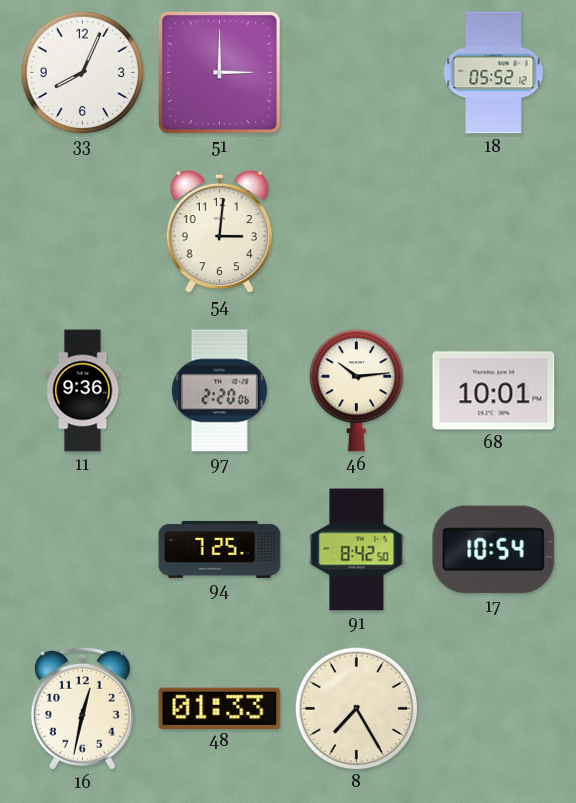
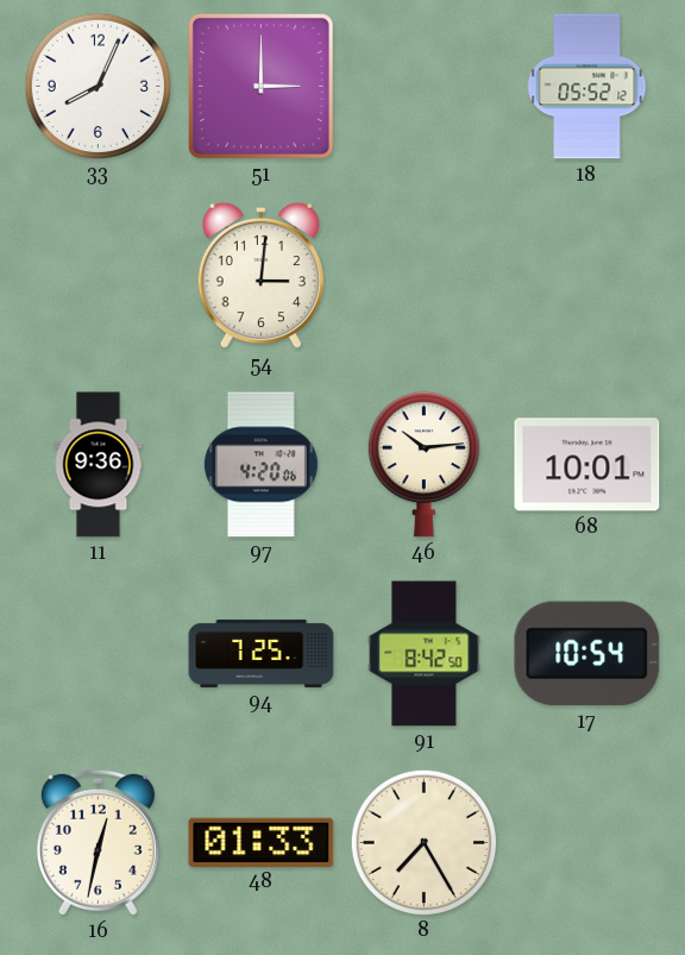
97: 2:20 -> 4:20 (260, 465)
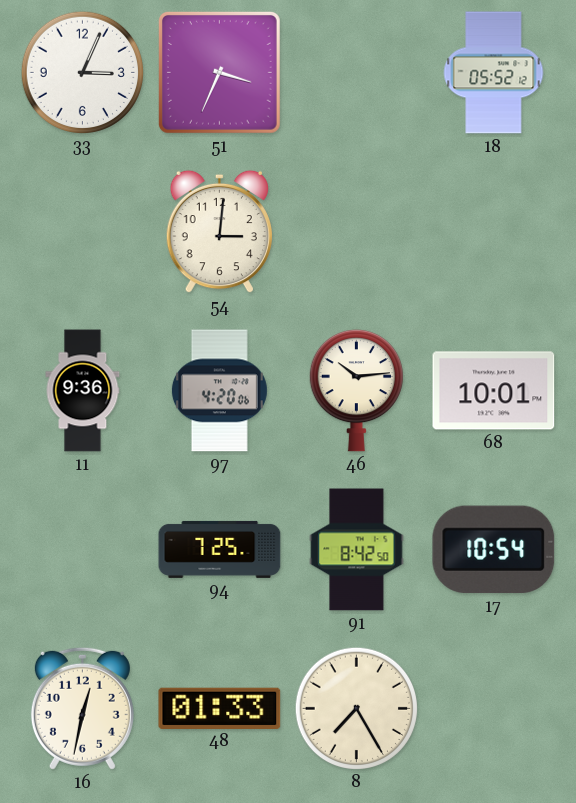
33: 8:04 -> 3:04 (82, 72)
51: 3:00 -> 3:34 (219, 72)
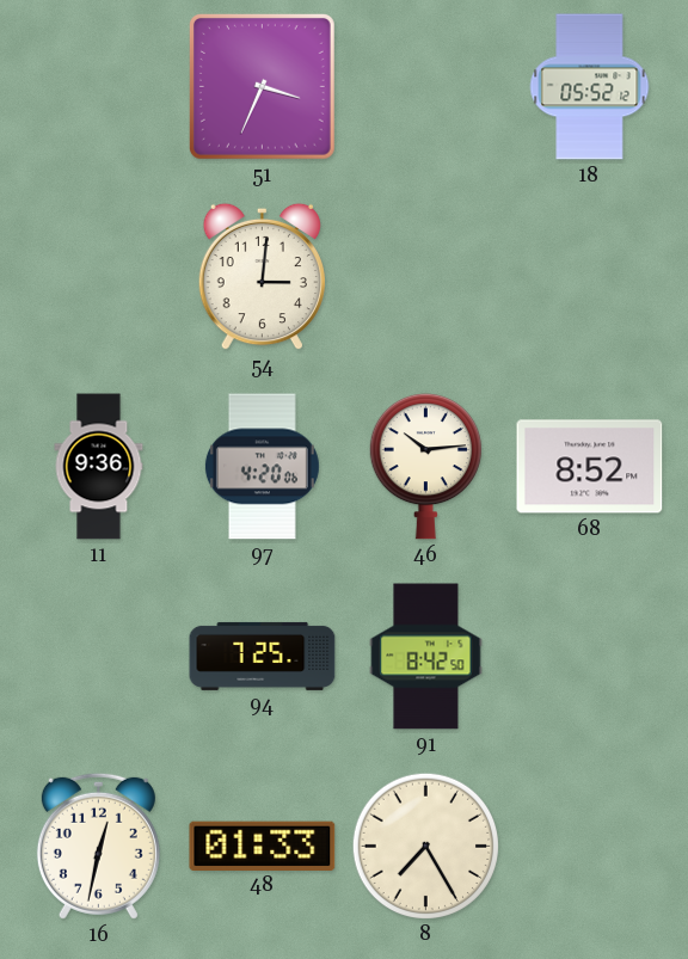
33: 3:04 -> none (82, 72)
68: 10:01 -> 8:52 (590, 467)
17: 10:54 -> none (494, 550)
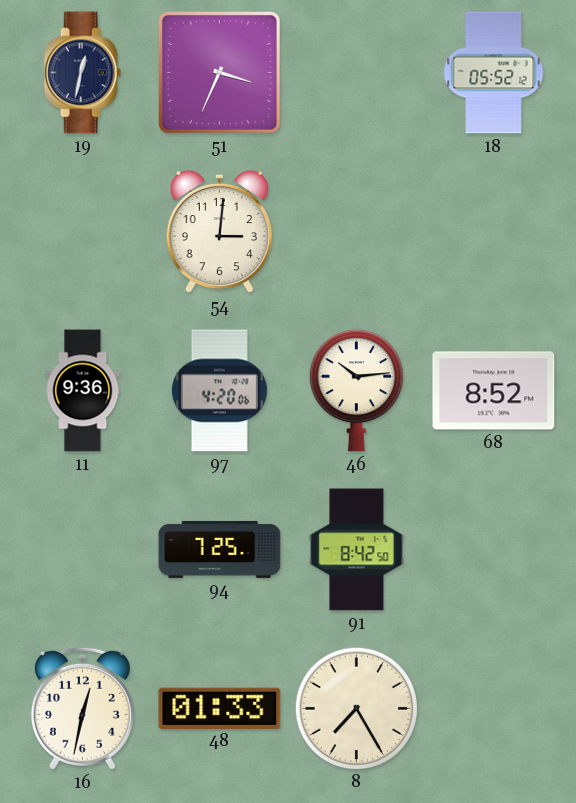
19: none -> 12:32 (83, 73)
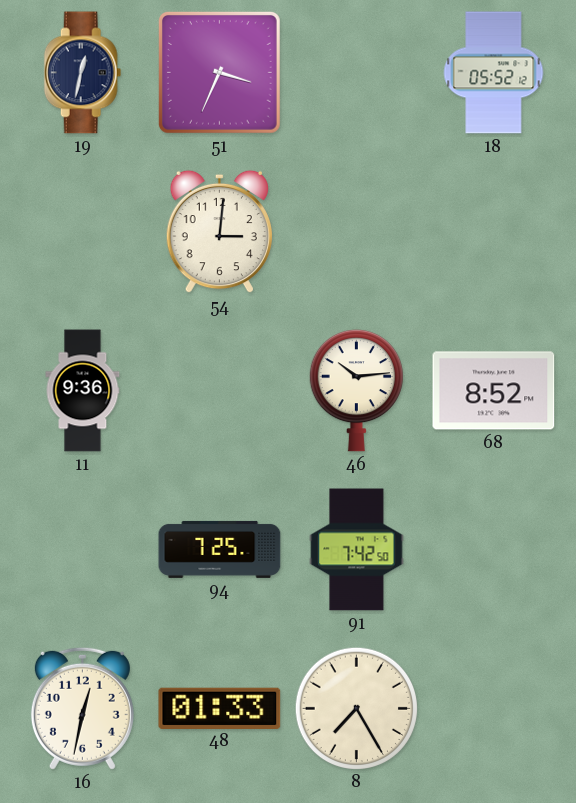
97: 4:20 -> none (219, 391)
91: 8:42 -> 7:42 (357, 550)
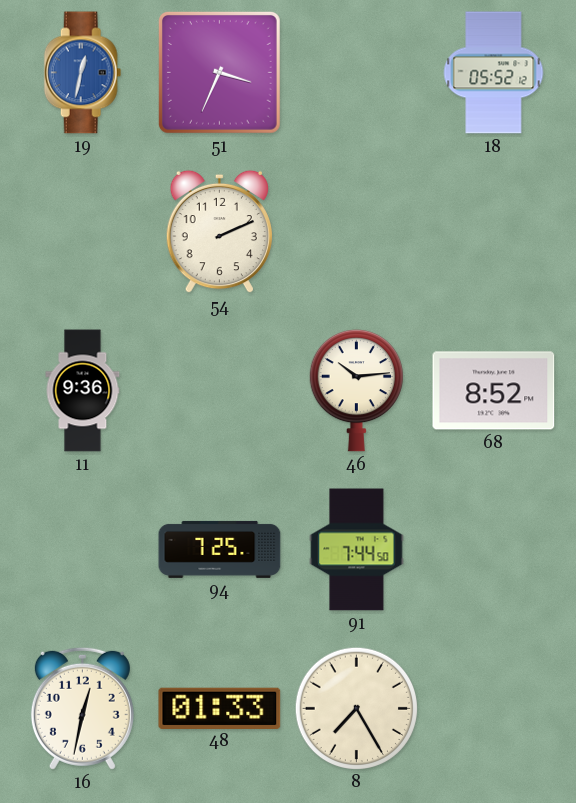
19 dial: navy -> blue (83, 73)
54: 3:01 -> 2:11 (219, 232)
91: 7:42 -> 7:44 (357, 550)
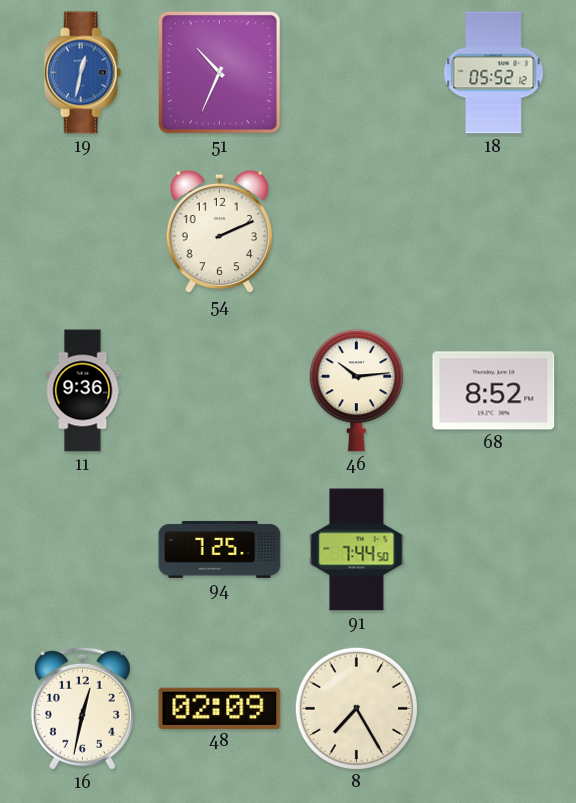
51: 3:34 -> 10:34 (219, 72)
48: 01:33 -> 02:09 (220, 708)
